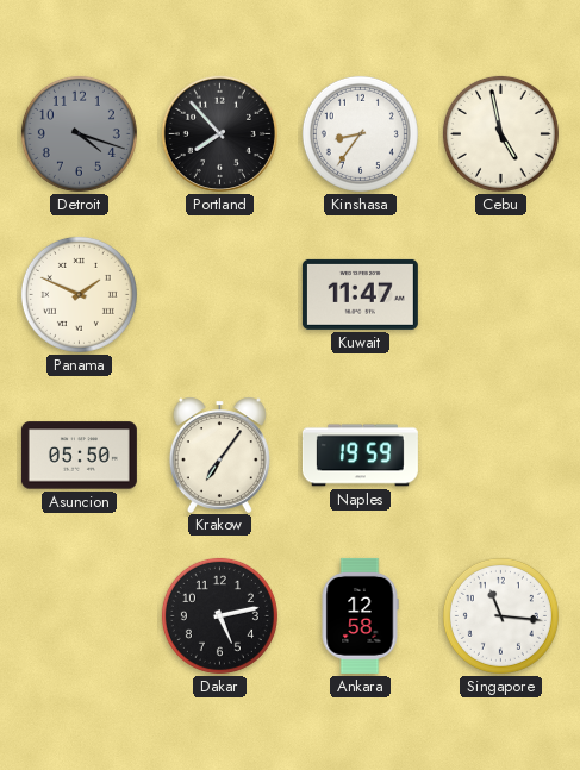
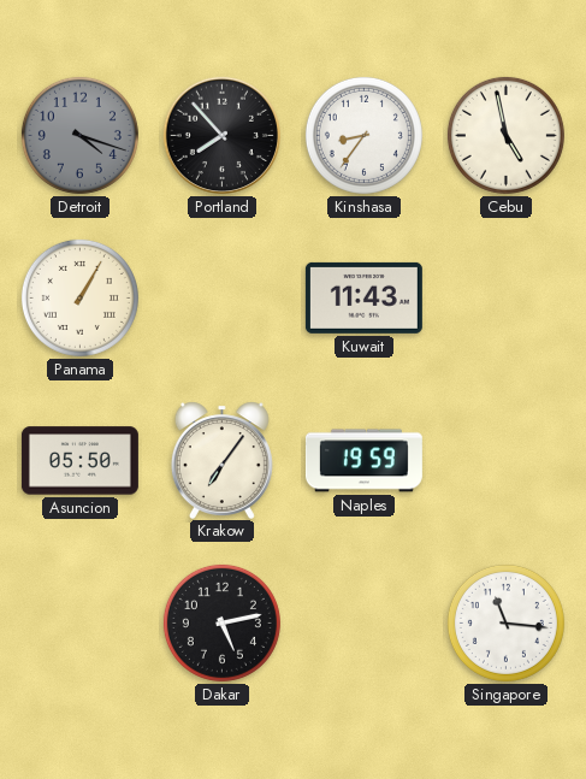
Panama: 1:49 -> 1:05 (79, 297)
Kuwait: 11:47 -> 11:43 (363, 297)
Ankara: 12:58 -> none (360, 615)
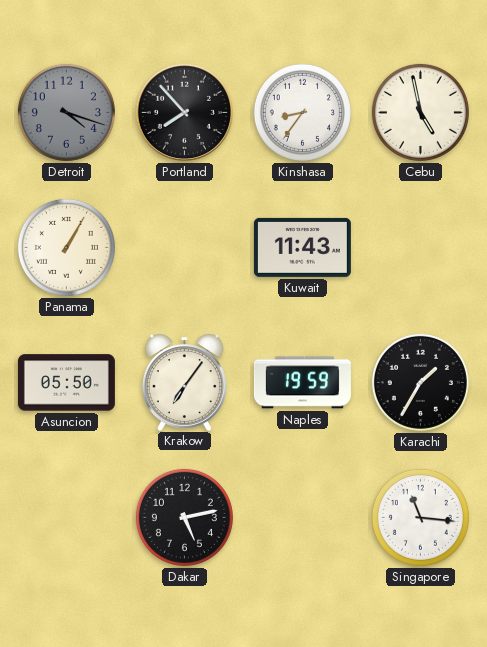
Karachi: none -> 1:35 (420, 382)
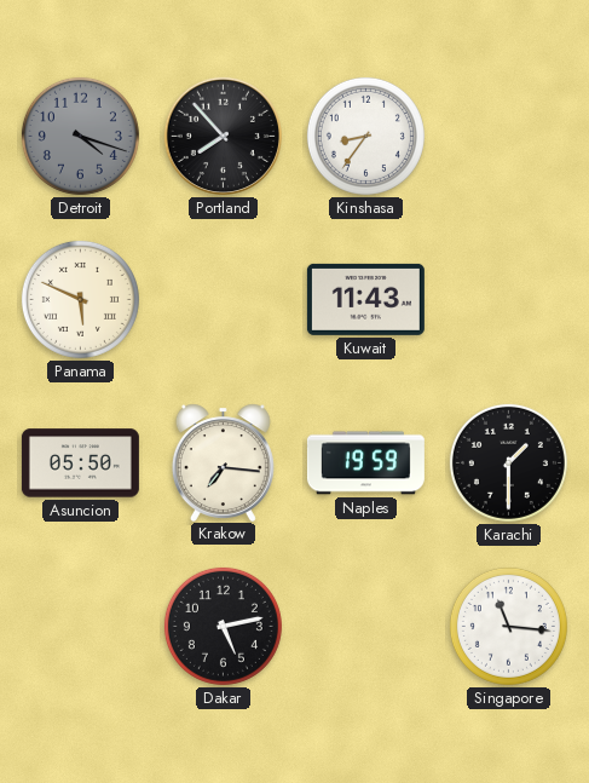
Cebu: 4:58 -> none (420, 112)
Panama: 1:05 -> 5:49 (80, 299)
Krakow: 7:06 -> 7:16 (223, 462)
Karachi: 1:35 -> 1:30 (508, 462)
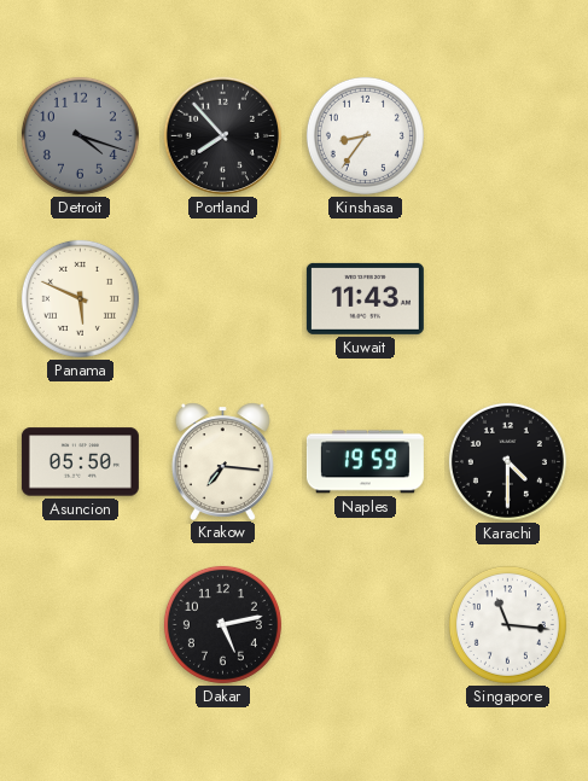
Karachi: 1:30 -> 4:30 (507, 461)
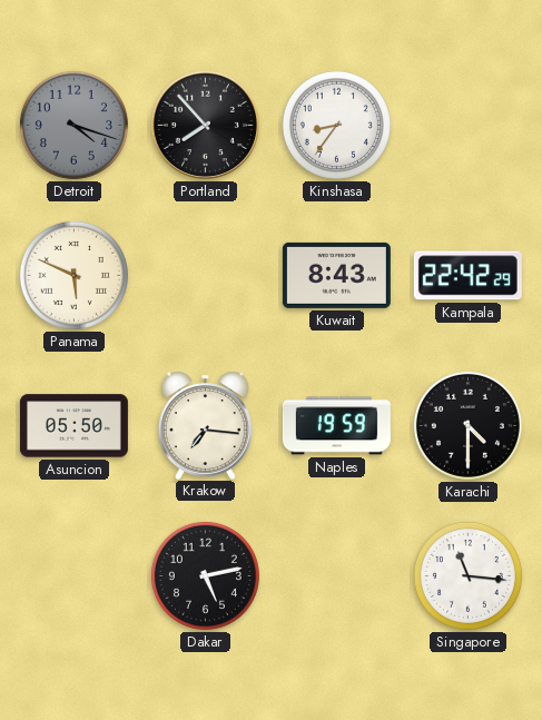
Kuwait: 11:43 -> 8:43 (336, 275)
Kampala: none -> 22:42 (467, 276)
